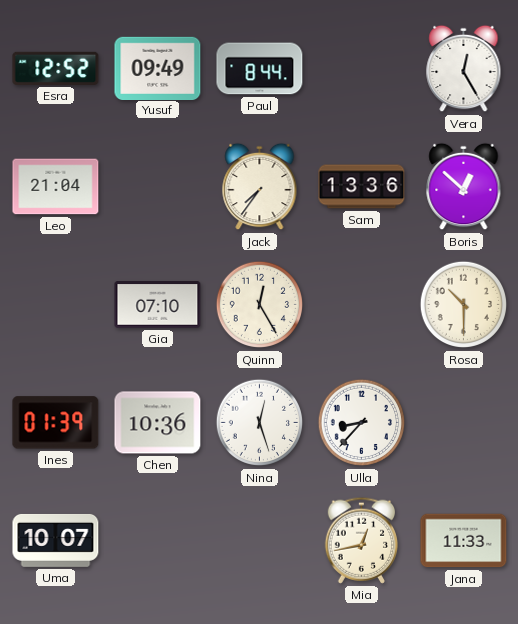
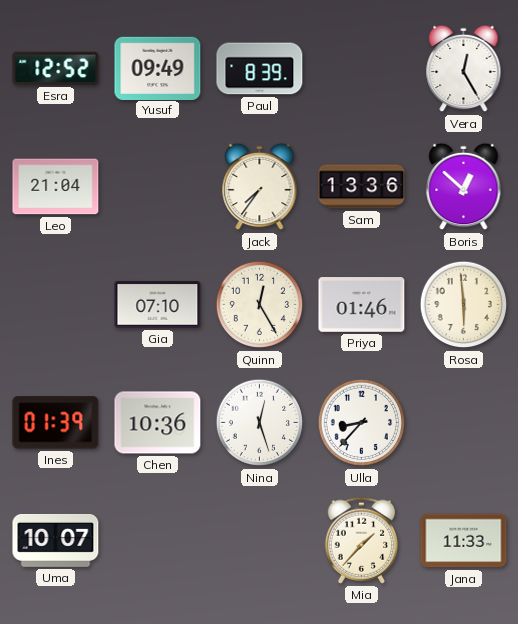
Paul: 8:44 -> 8:39 (260, 69)
Priya: none -> 01:46 (362, 305)
Rosa: 10:30 -> 5:59 (464, 305)
Mia: 12:43 -> 1:37 (362, 540)
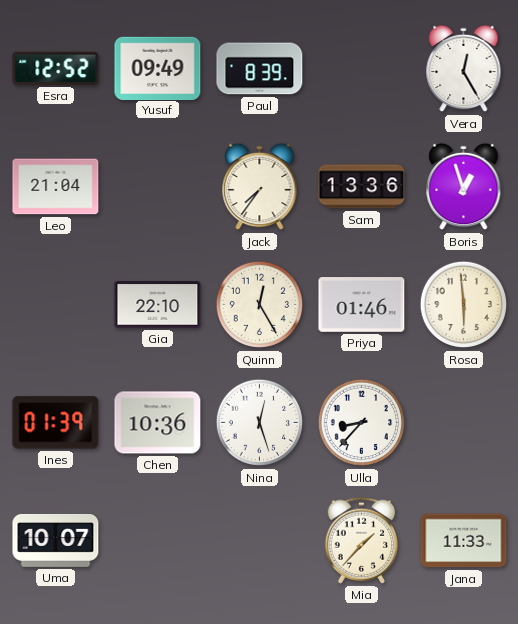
Boris: 12:52 -> 12:57 (464, 187)
Gia: 07:10 -> 22:10 (158, 305)
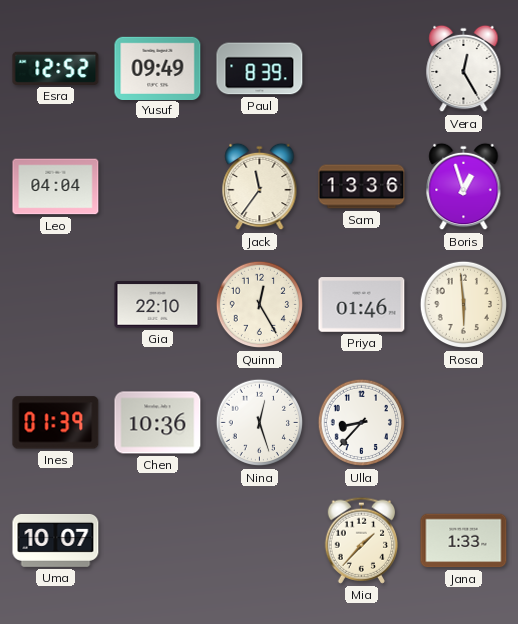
Leo: 21:04 -> 04:04 (56, 187)
Jack: 7:36 -> 11:36 (260, 187)
Jana: 11:33 -> 1:33 (464, 541)
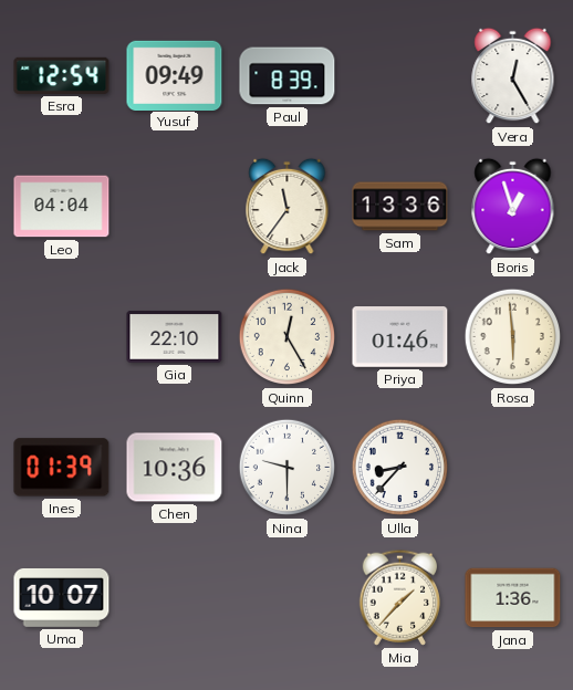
Esra: 12:52 -> 12:54 (62, 75)
Nina: 12:27 -> 9:30 (288, 468)
Jana: 1:33 -> 1:36 (513, 598)
